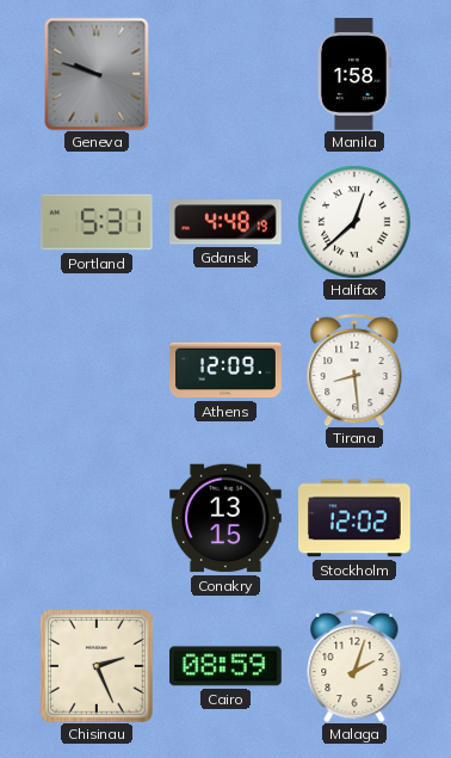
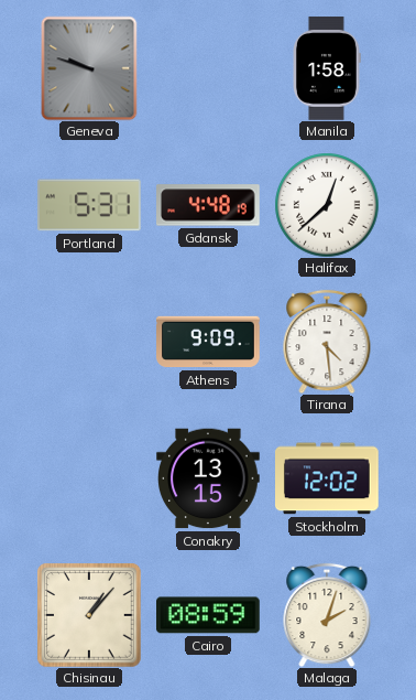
Athens: 12:09 -> 9:09 (208, 342)
Tirana: 8:29 -> 4:29 (327, 342)
Chisinau: 2:26 -> 1:07 (89, 615)
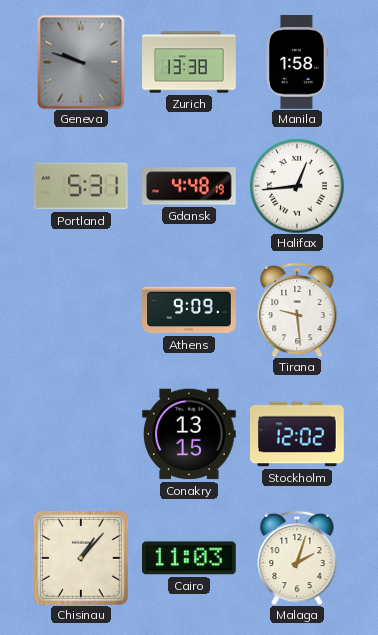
Zurich: none -> 13:38 (189, 62)
Halifax: 12:38 -> 12:44 (297, 186)
Tirana: 4:29 -> 9:29 (297, 310)
Cairo: 08:59 -> 11:03 (190, 558)
